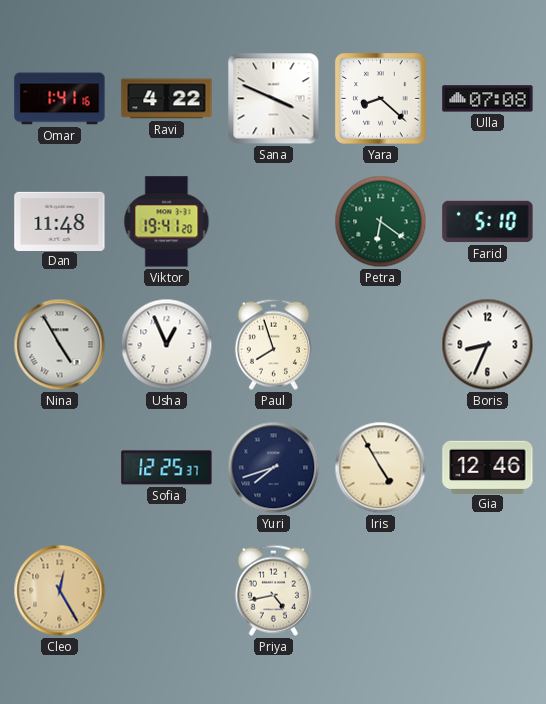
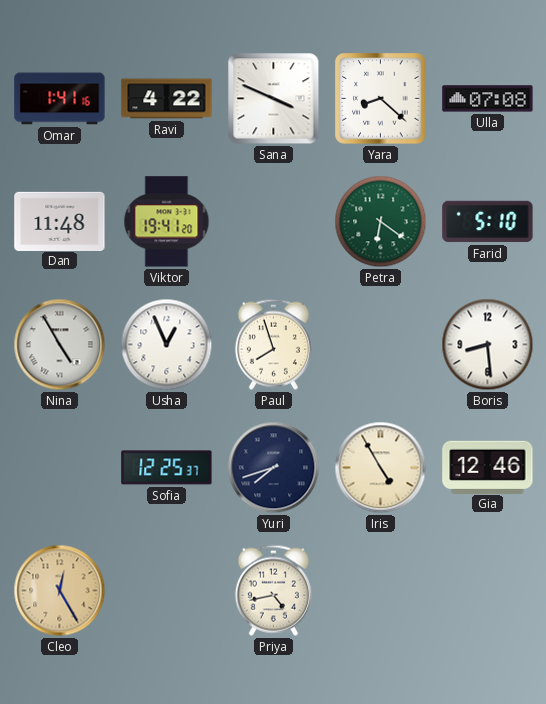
Boris: 8:34 -> 8:29 (488, 345)
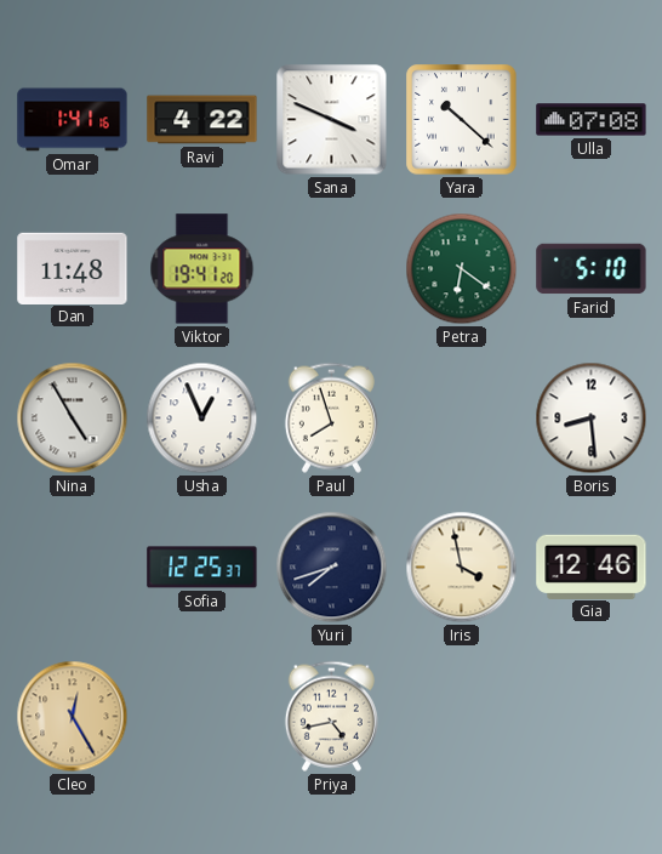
Yara: 8:22 -> 10:22 (462, 120)
Iris: 4:55 -> 3:58 (462, 568)
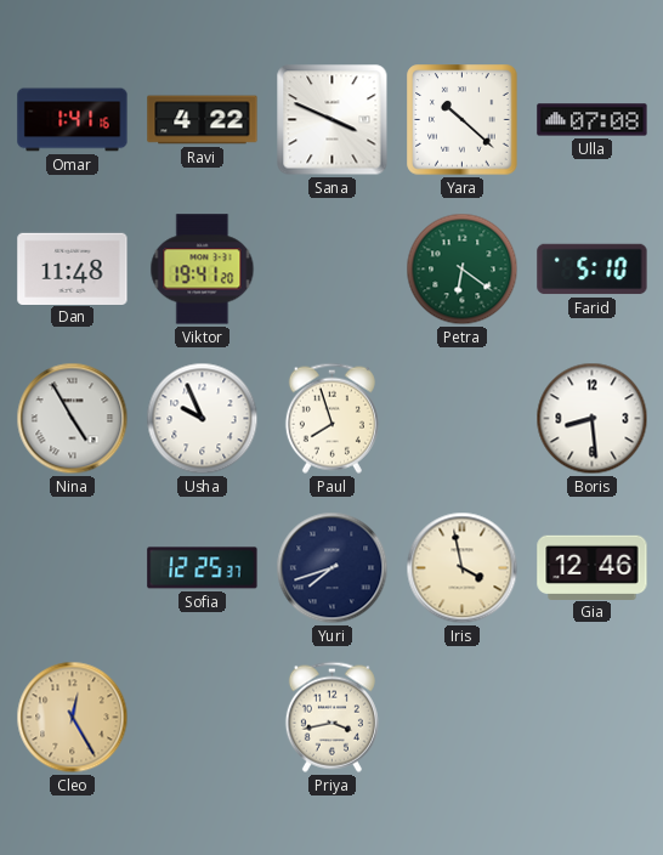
Usha: 12:56 -> 9:56 (203, 419)
Priya: 4:43 -> 3:43 (331, 717)
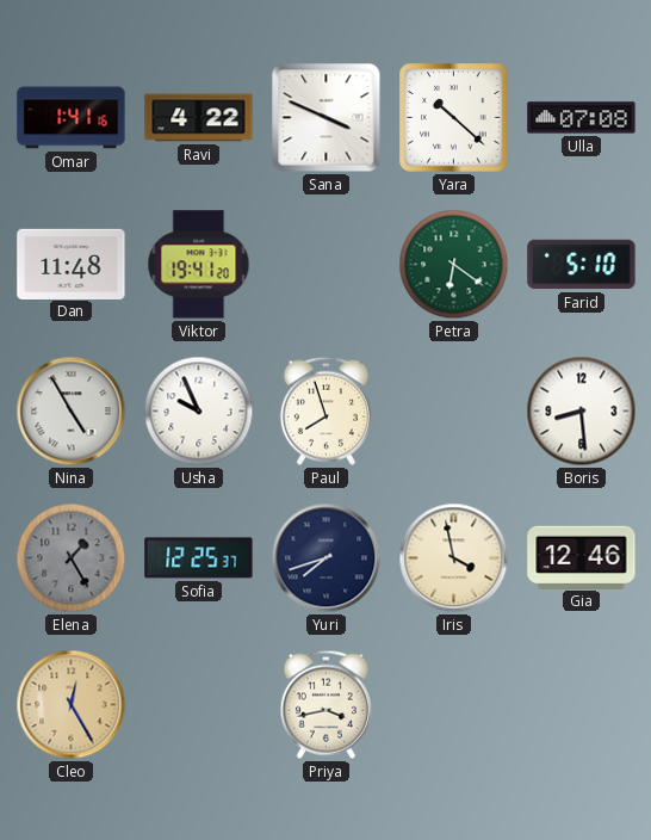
Elena: none -> 1:25 (72, 558)
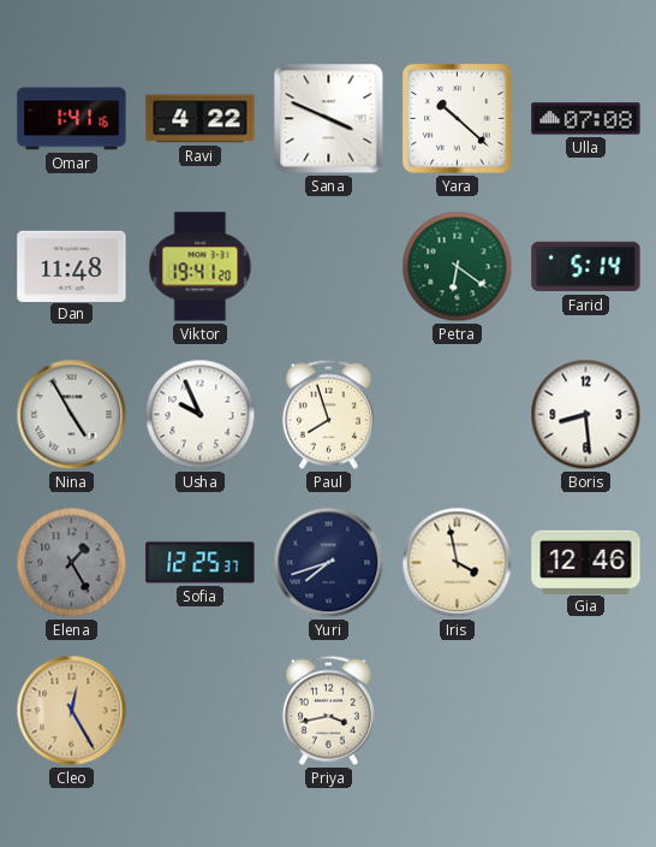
Farid: 5:10 -> 5:14 (586, 267)
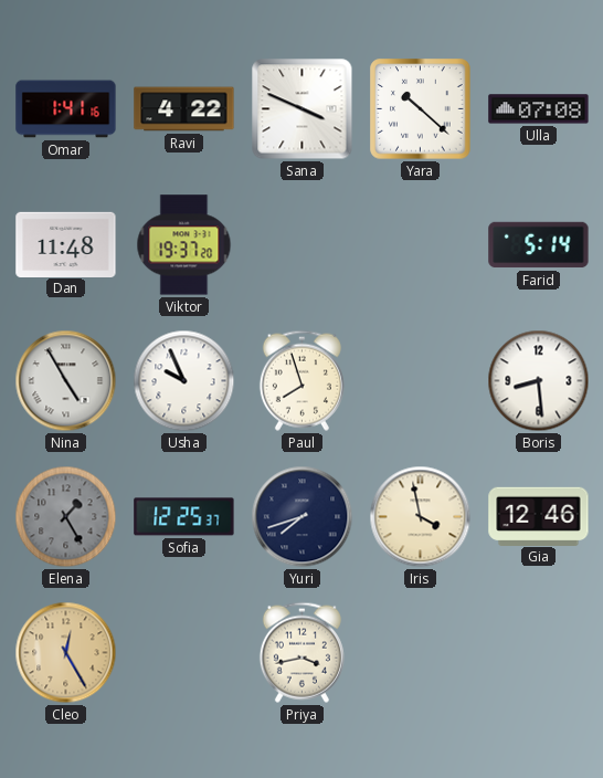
Viktor: 19:41 -> 19:37 (184, 245)
Petra: 6:21 -> none (458, 267)
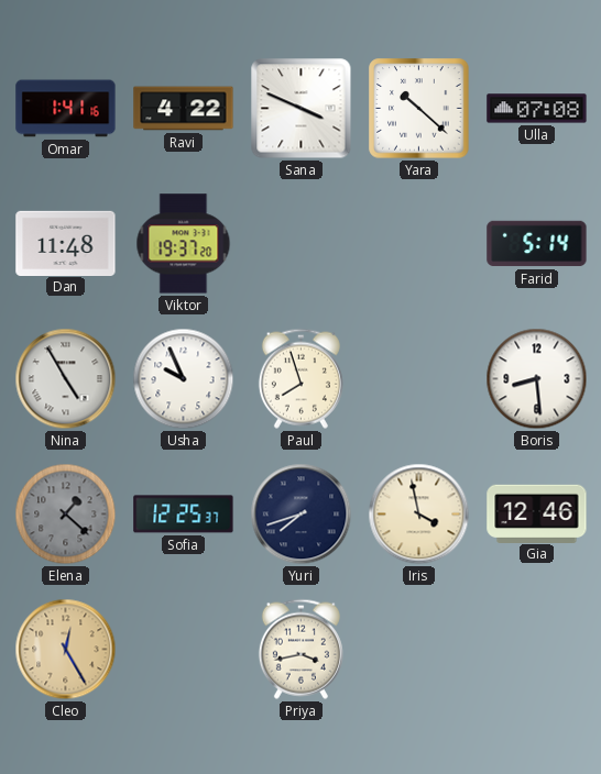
Elena: 1:25 -> 1:22 (66, 515)
